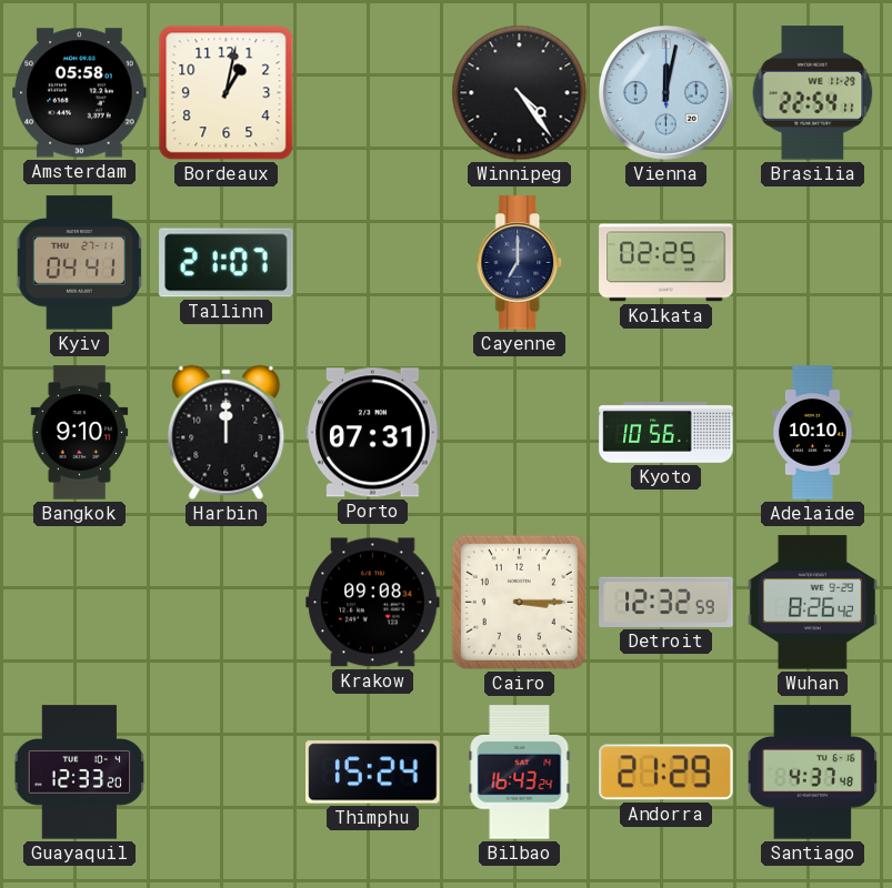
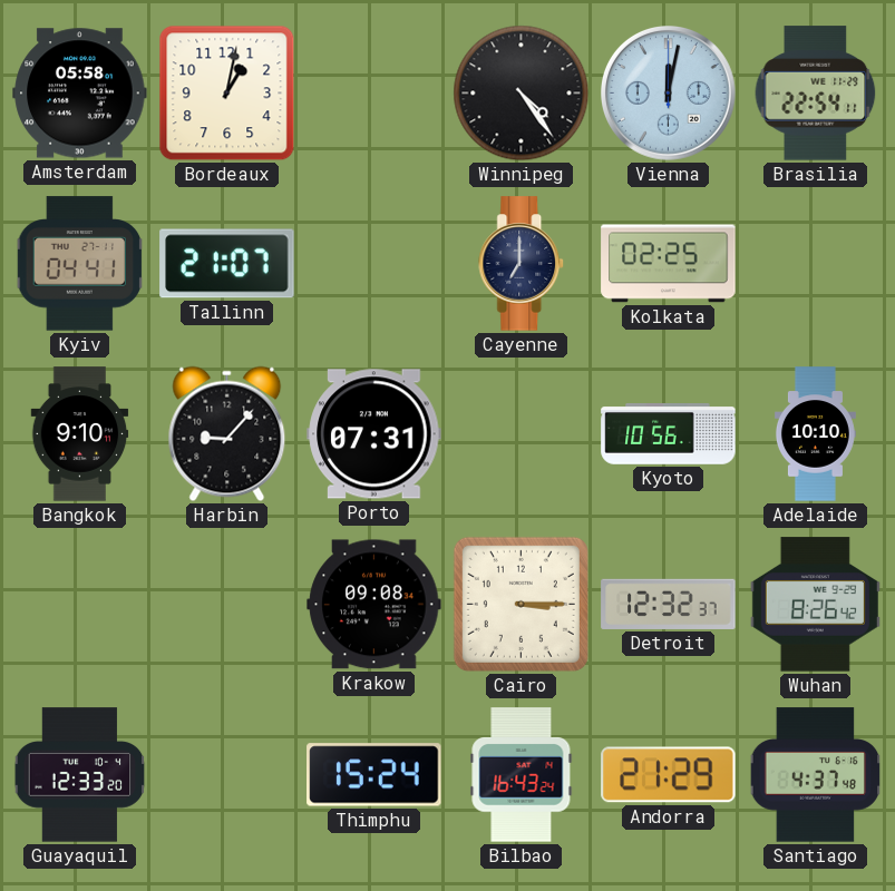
Harbin: 12:00 -> 9:07 (227, 434)
Detroit: 12:32:59 -> 12:32:37 (669, 604)
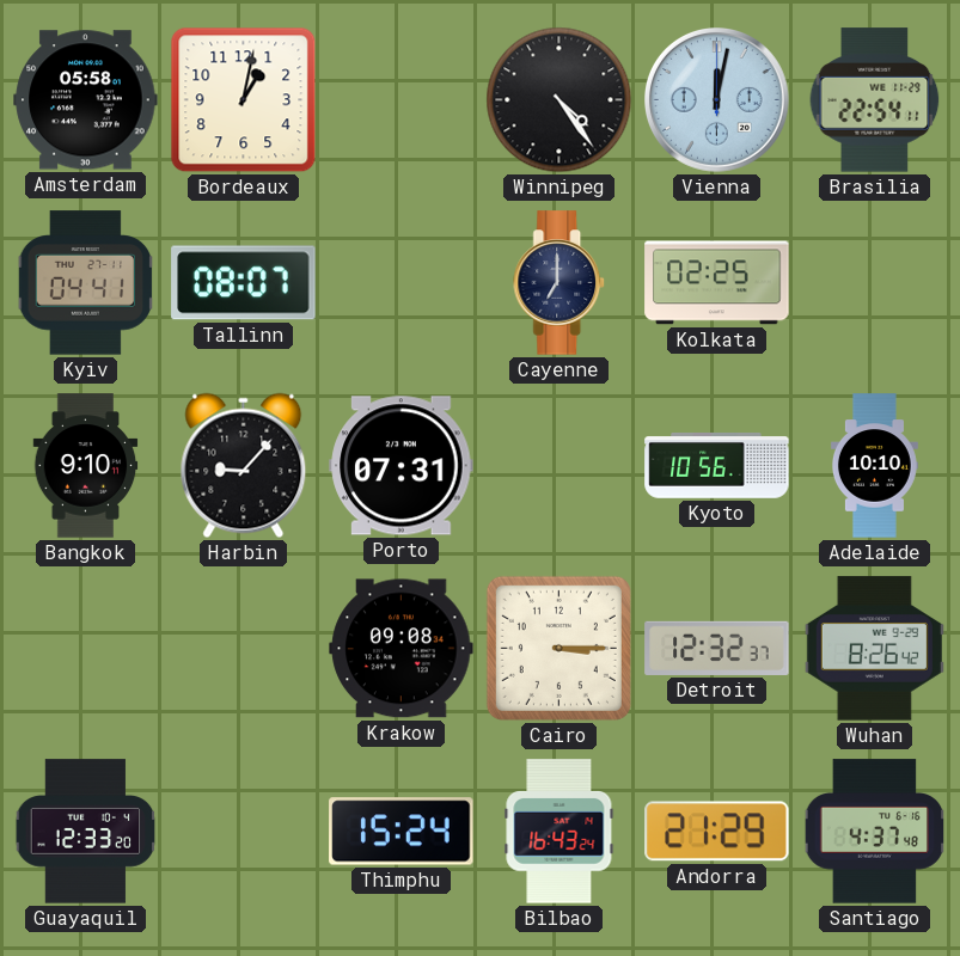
Tallinn: 21:07 -> 08:07 (244, 283)
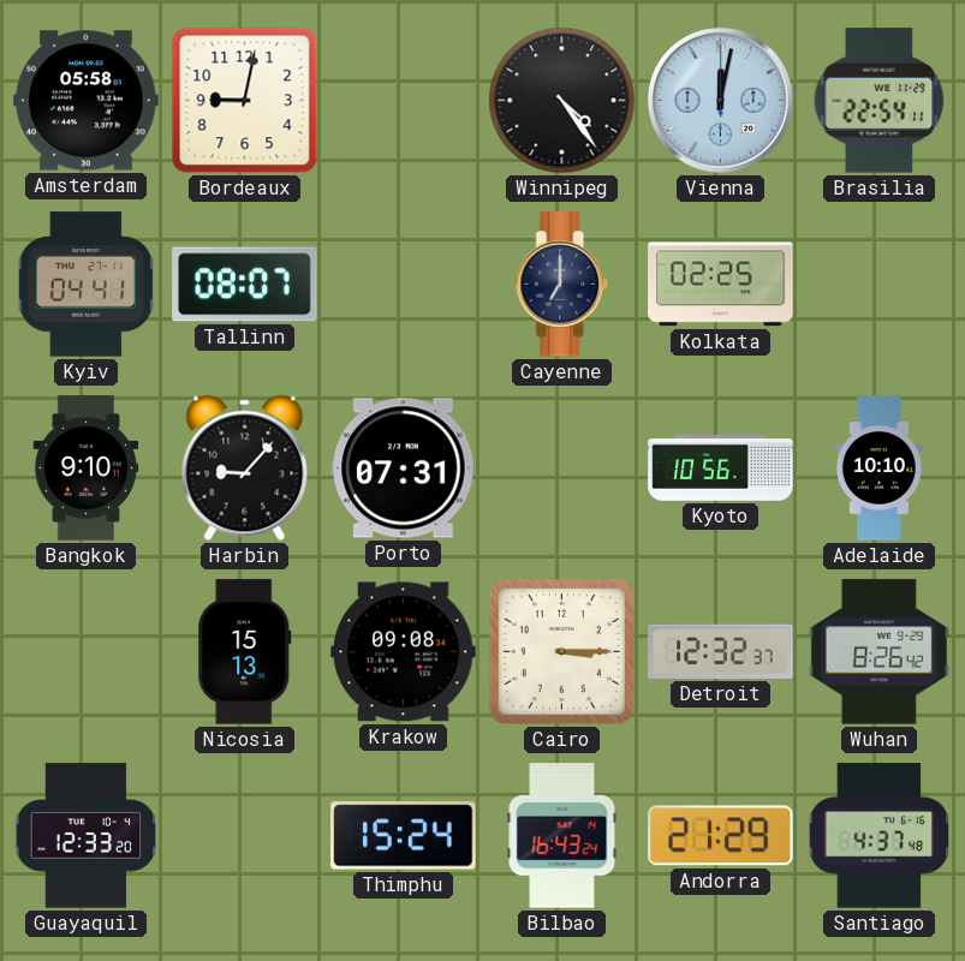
Bordeaux: 1:02 -> 9:02 (245, 101)
Nicosia: none -> 15:13 (245, 652)
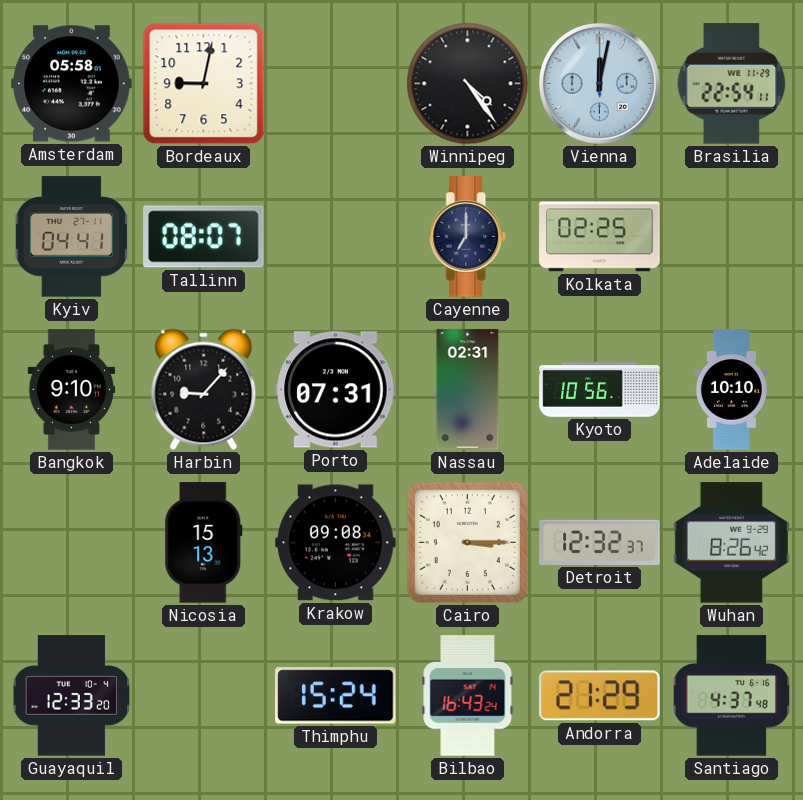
Nassau: none -> 02:31 (468, 390)
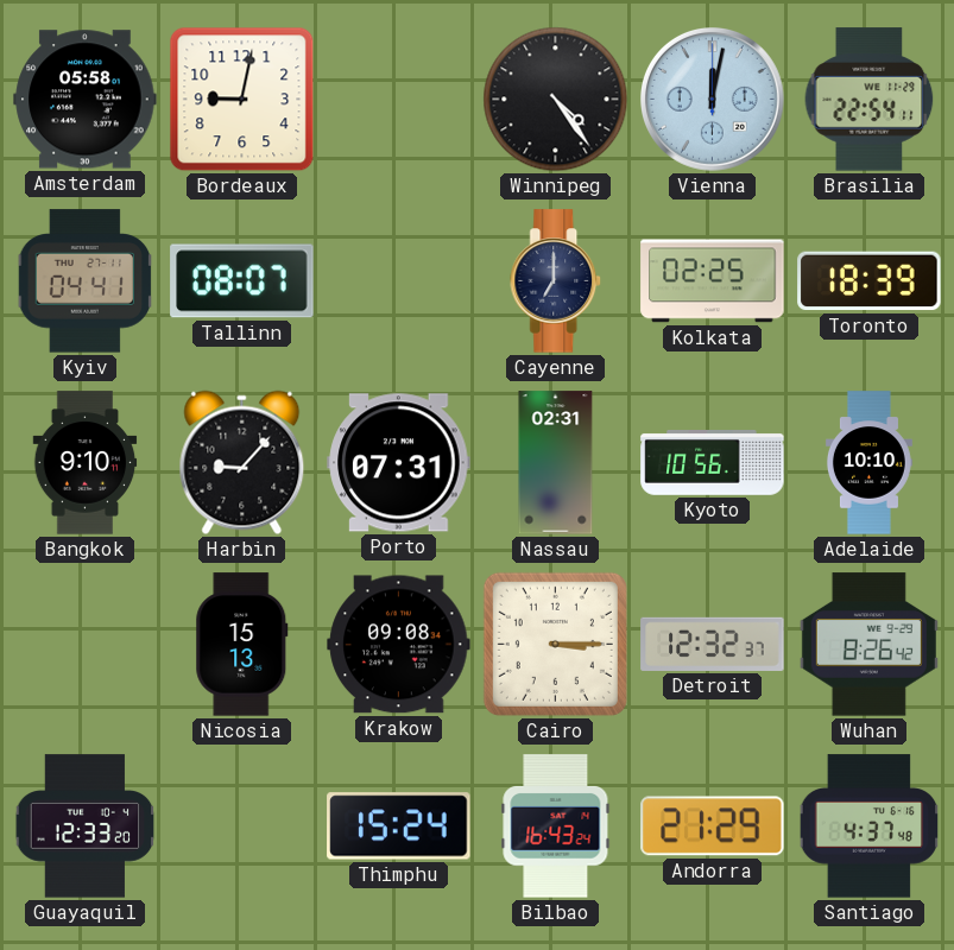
Toronto: none -> 18:39 (870, 281)
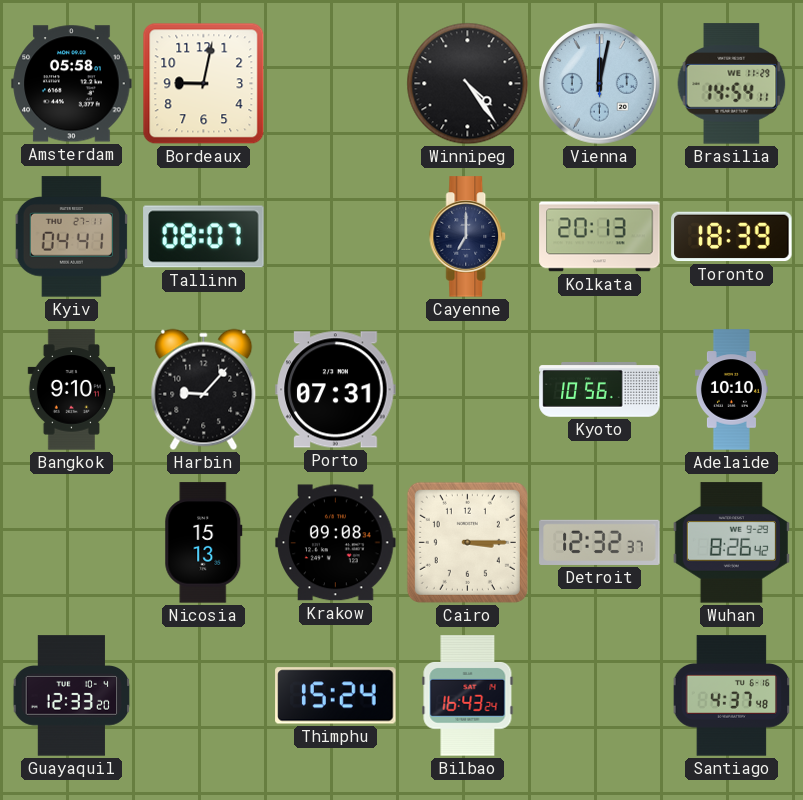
Brasilia: 22:54 -> 14:54 (732, 84)
Kolkata: 02:25 -> 20:13 (600, 237)
Nassau: 02:31 -> none (556, 463)
Andorra: 21:29 -> none (713, 826)
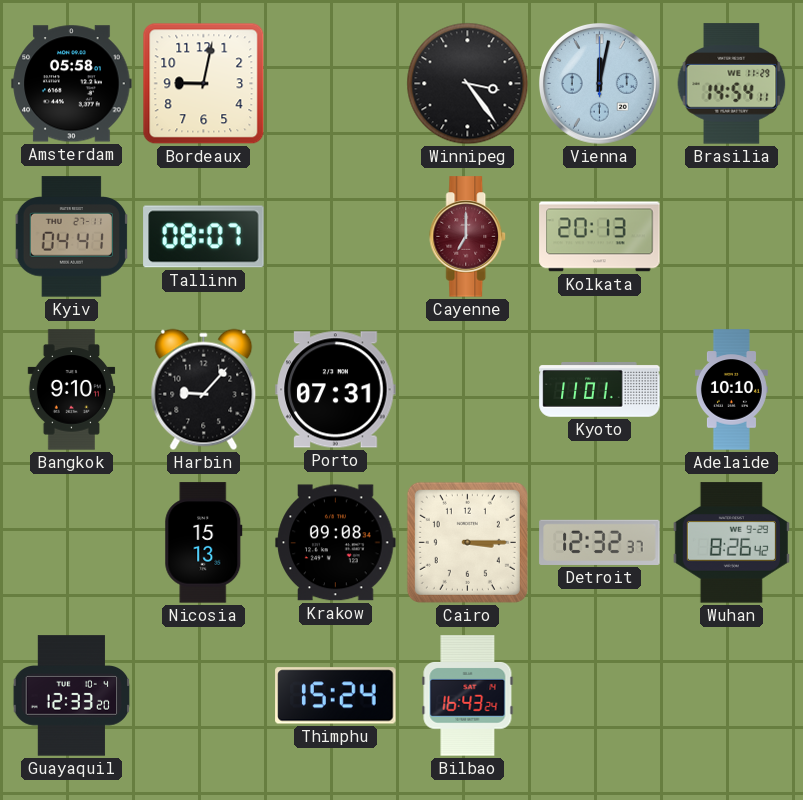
Winnipeg: 4:24 -> 3:24 (468, 84)
Cayenne dial: navy -> burgundy (468, 237)
Toronto: 18:39 -> none (732, 237)
Kyoto: 10:56 -> 11:01 (600, 390)
Santiago: 4:37 -> none (732, 696)
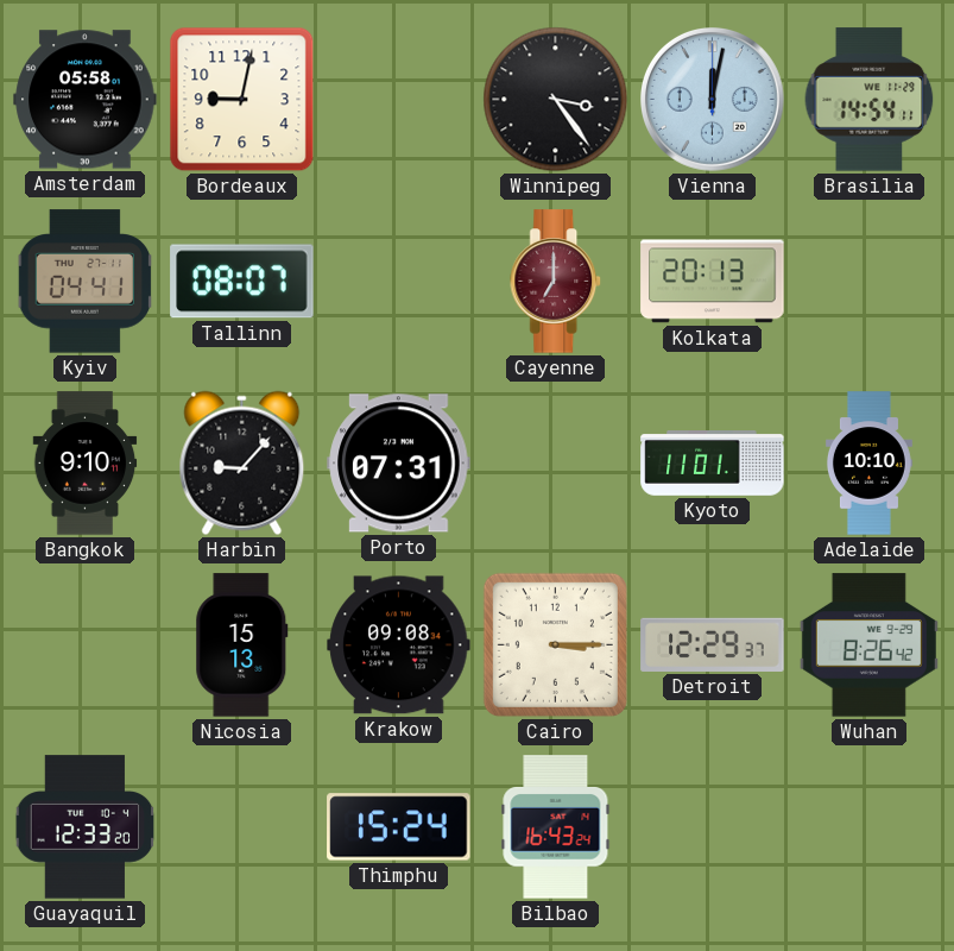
Detroit: 12:32 -> 12:29 (713, 644)
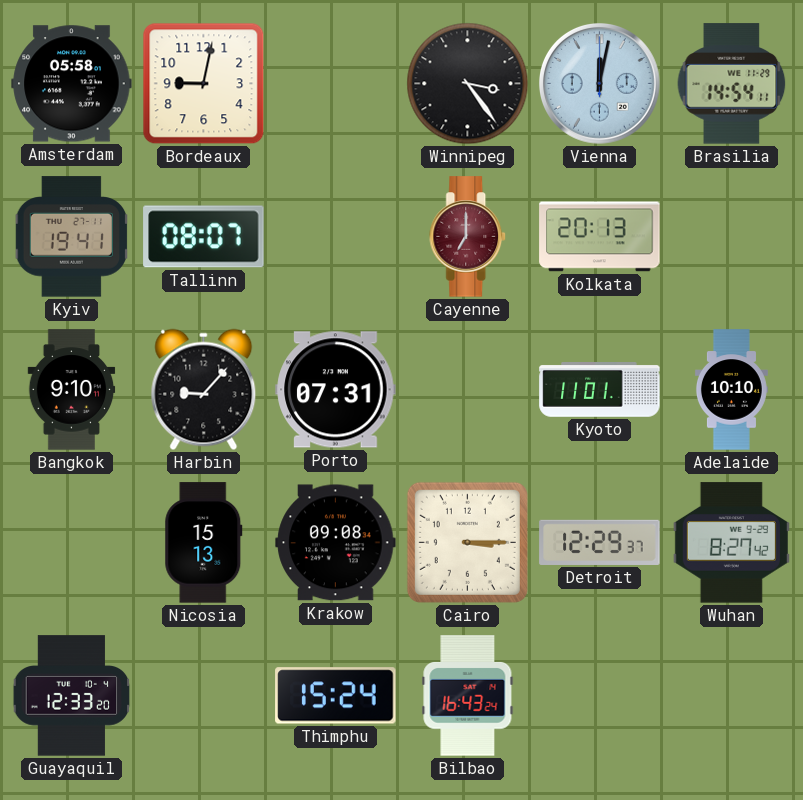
Kyiv: 04:41 -> 19:41 (72, 237)
Wuhan: 8:26 -> 8:27 (731, 543)
